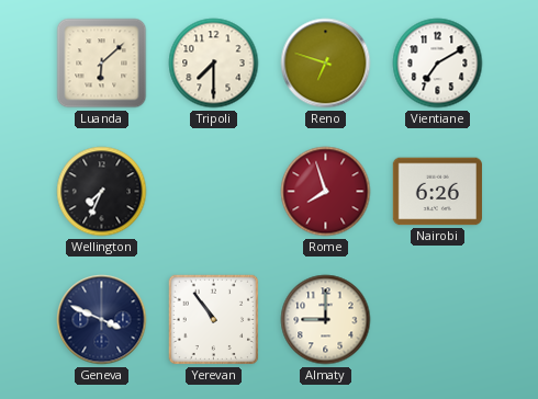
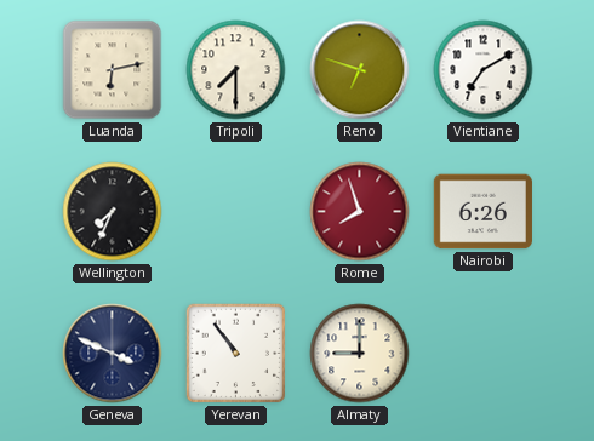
Luanda: 6:08 -> 6:13 (113, 70)
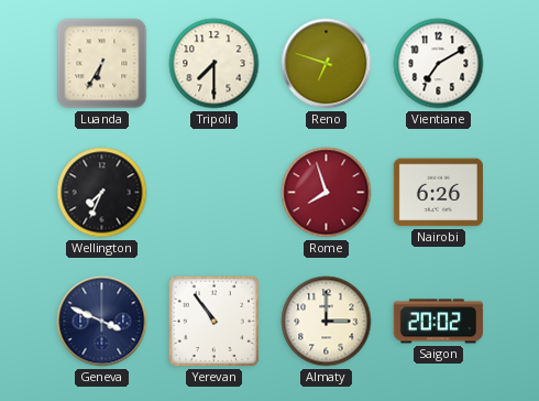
Luanda: 6:13 -> 6:35 (102, 64)
Almaty: 9:00 -> 3:00 (327, 322)
Saigon: none -> 20:02 (438, 322)
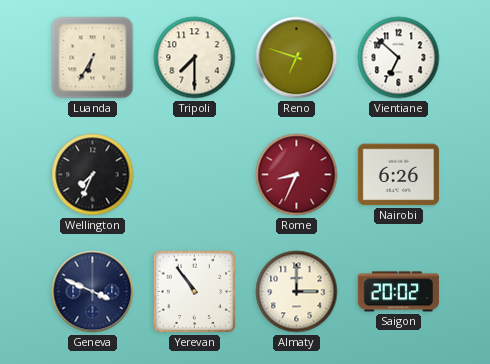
Vientiane: 7:10 -> 6:52 (399, 58)
Rome: 7:57 -> 8:34 (297, 175)
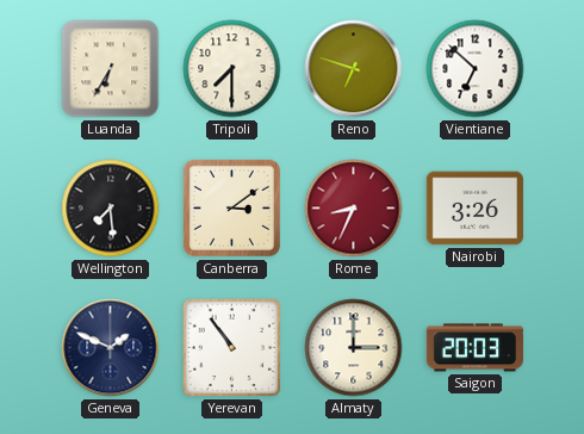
Wellington: 7:34 -> 7:29 (111, 209)
Canberra: none -> 3:09 (231, 207)
Nairobi: 6:26 -> 3:26 (474, 209)
Geneva: 3:49 -> 1:49 (111, 348)
Saigon: 20:02 -> 20:03 (474, 348)
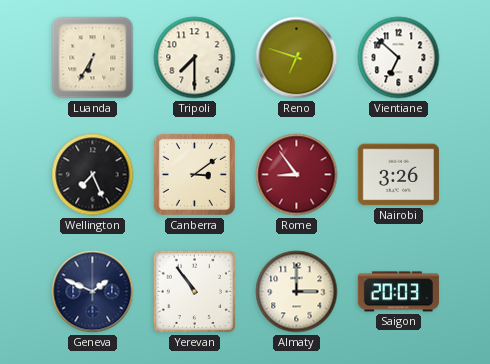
Wellington: 7:29 -> 7:26 (93, 175)
Rome: 8:34 -> 8:54 (297, 175)
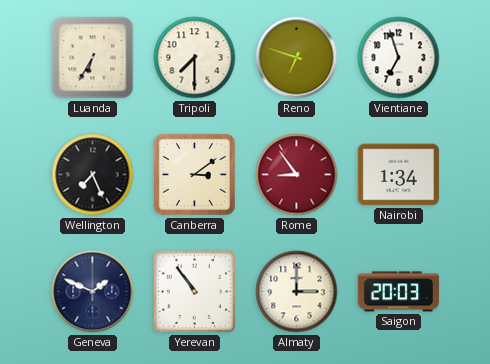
Vientiane: 6:52 -> 6:57 (399, 58)
Nairobi: 3:26 -> 1:34 (398, 175)
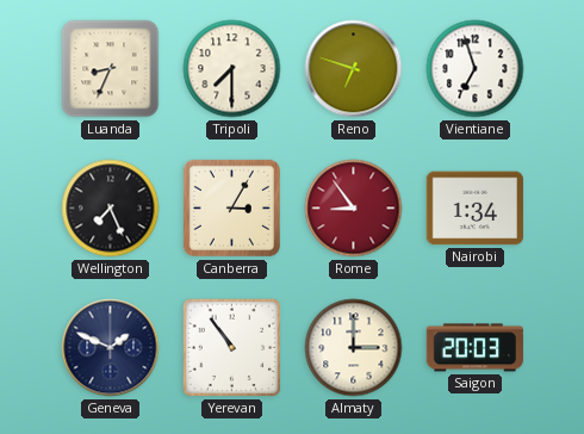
Luanda: 6:35 -> 8:34 (111, 69)
Canberra: 3:09 -> 3:05 (231, 207)
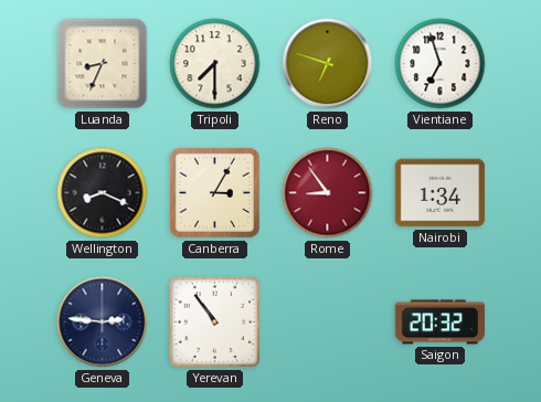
Wellington: 7:26 -> 8:19 (103, 193)
Geneva: 1:49 -> 2:46 (103, 322)
Almaty: 3:00 -> none (354, 348)
Saigon: 20:03 -> 20:32 (439, 322)
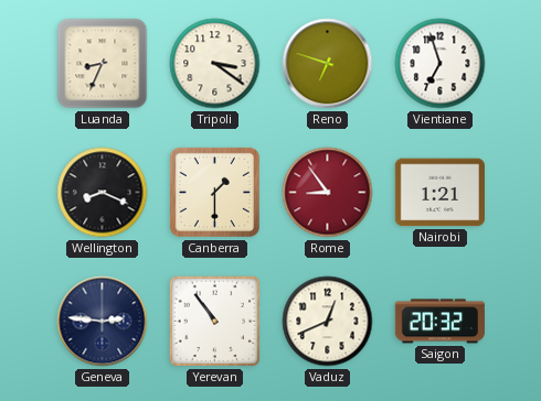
Tripoli: 7:30 -> 3:21 (215, 64)
Canberra: 3:05 -> 1:30 (214, 192)
Nairobi: 1:34 -> 1:21 (439, 193)
Vaduz: none -> 12:41 (328, 322)
